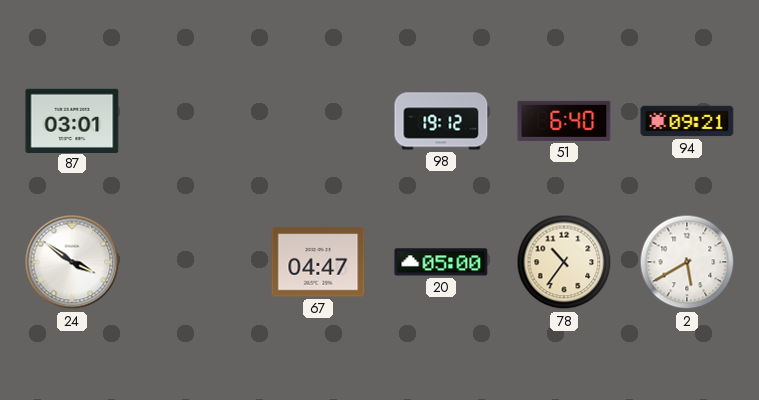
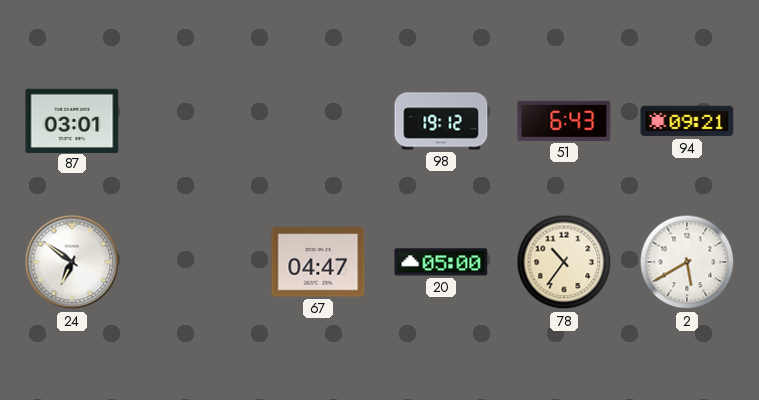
51: 6:40 -> 6:43 (564, 121)
24: 3:51 -> 6:51 (72, 262)
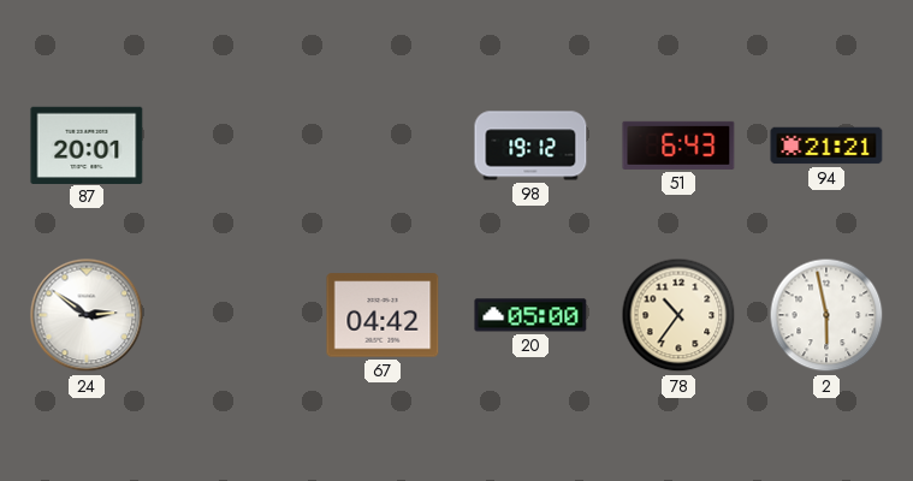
87: 03:01 -> 20:01 (87, 144)
94: 09:21 -> 21:21 (826, 146)
24: 6:51 -> 2:51 (87, 315)
67: 04:47 -> 04:42 (383, 315)
2: 5:40 -> 5:58 (826, 315)
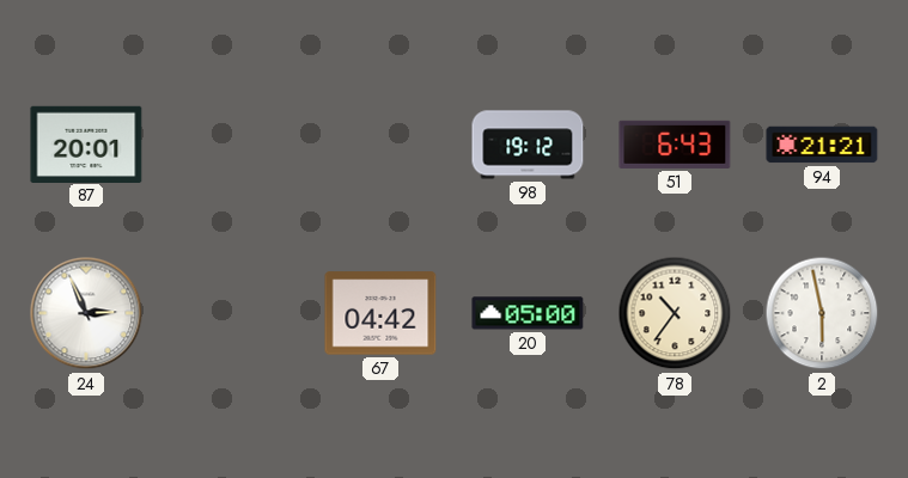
24: 2:51 -> 2:56 (86, 313)
